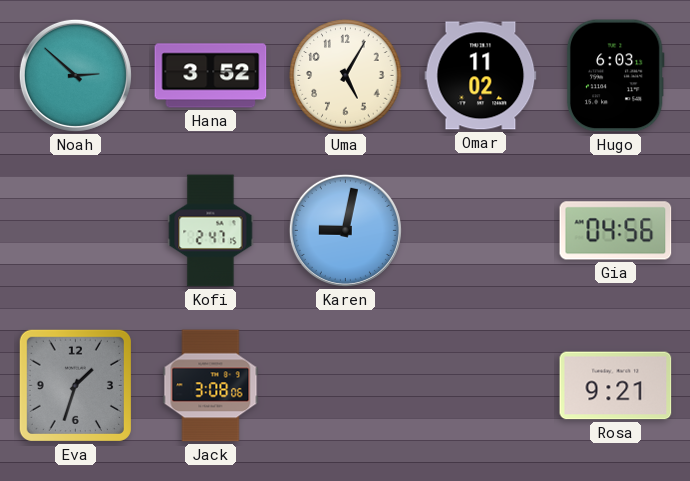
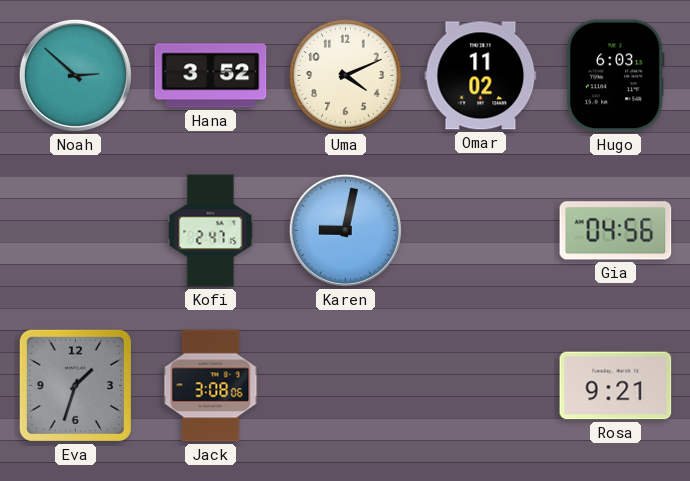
Uma: 5:05 -> 4:11 (346, 76)
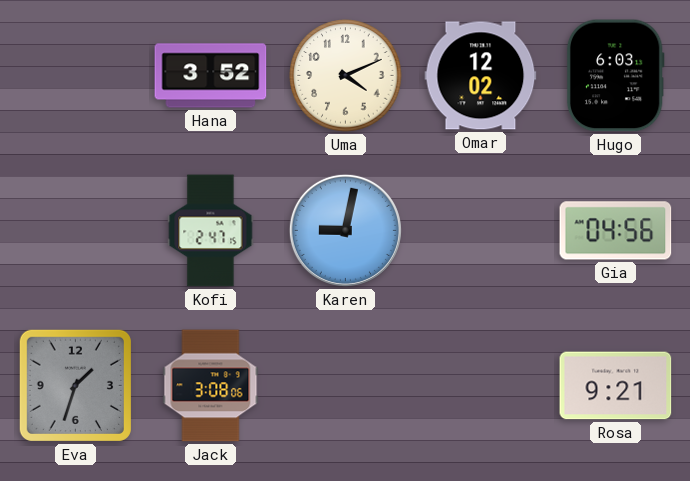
Noah: 2:52 -> none (75, 75)
Omar: 11:02 -> 12:02 (481, 76)
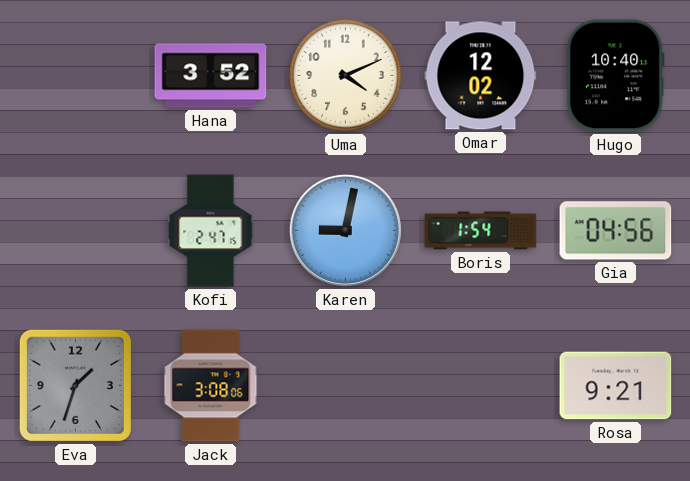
Hugo: 6:03 -> 10:40 (615, 76)
Boris: none -> 1:54 (481, 231)
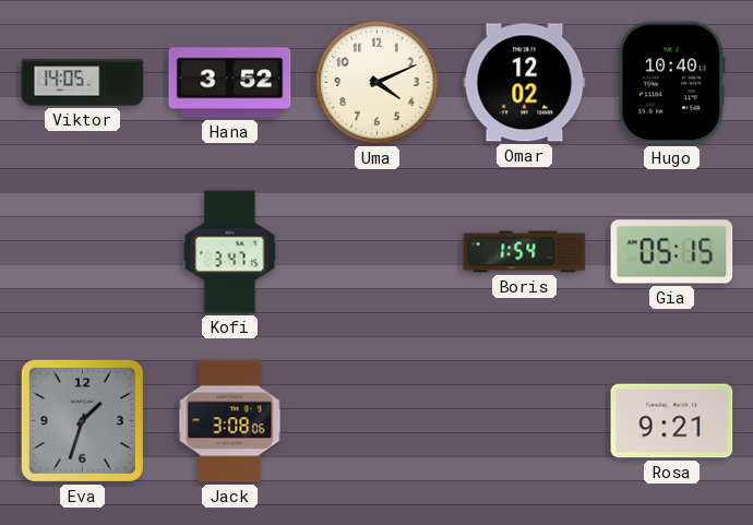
Viktor: none -> 14:05 (83, 83)
Kofi: 2:47 -> 3:47 (230, 252)
Karen: 9:02 -> none (345, 230)
Gia: 04:56 -> 05:15 (672, 252)
